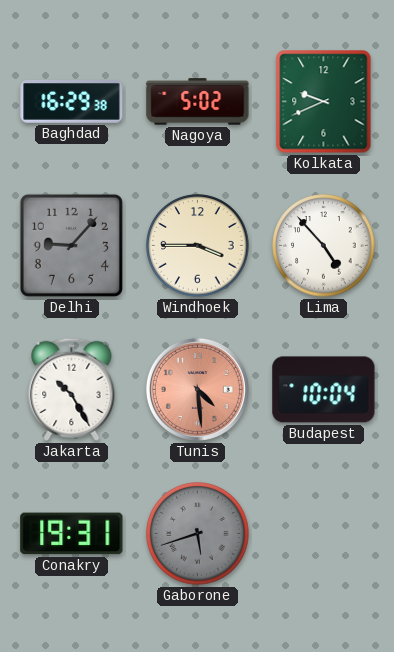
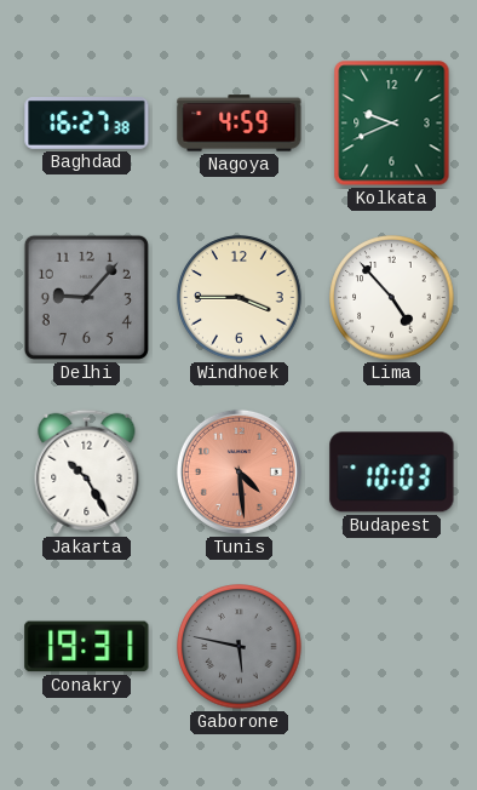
Baghdad: 16:29 -> 16:27 (87, 124)
Nagoya: 5:02 -> 4:59 (240, 124)
Budapest: 10:04 -> 10:03 (392, 473)
Gaborone: 5:42 -> 5:47 (240, 647)
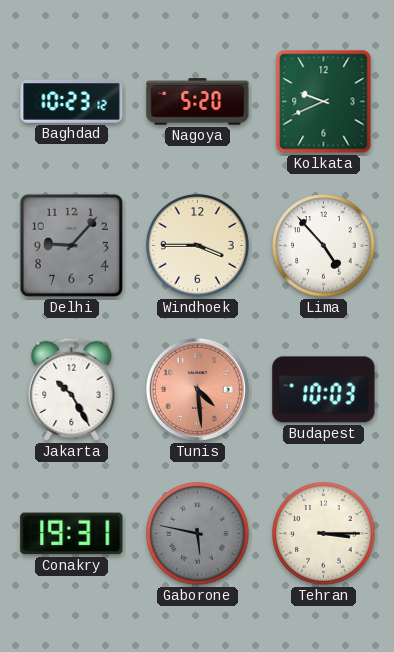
Baghdad: 16:27 -> 10:23 (72, 102)
Nagoya: 4:59 -> 5:20 (198, 102)
Tehran: none -> 3:15 (324, 534)
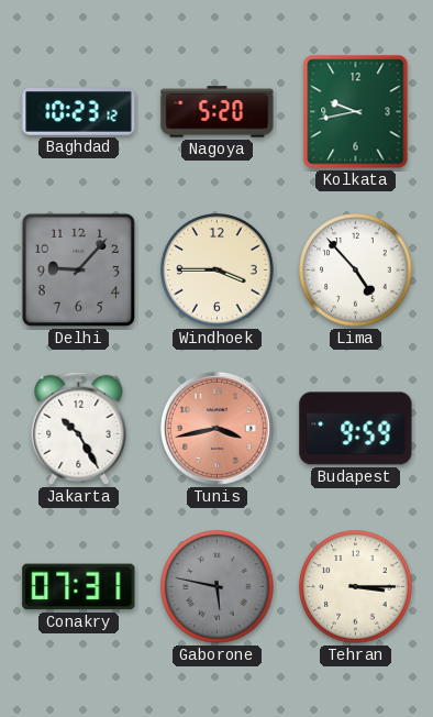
Kolkata: 9:41 -> 9:43 (356, 112)
Tunis: 4:29 -> 3:43 (216, 428)
Budapest: 10:03 -> 9:59 (356, 429)
Conakry: 19:31 -> 07:31 (79, 587)
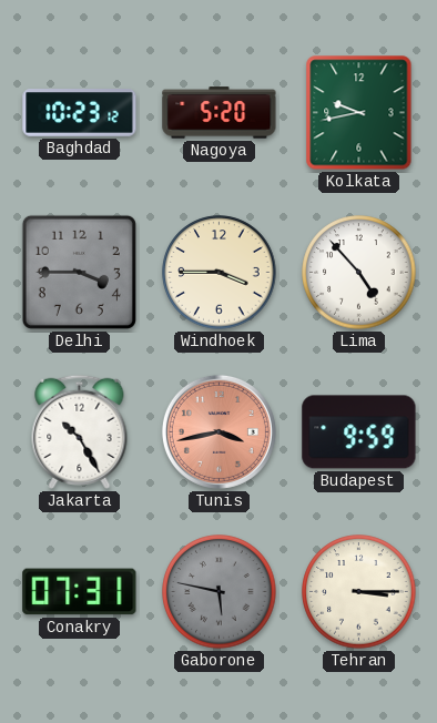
Delhi: 9:07 -> 3:45 (79, 272)
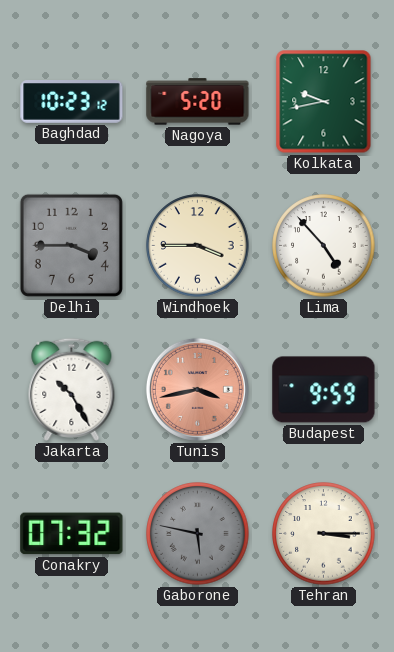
Conakry: 07:31 -> 07:32 (72, 534)
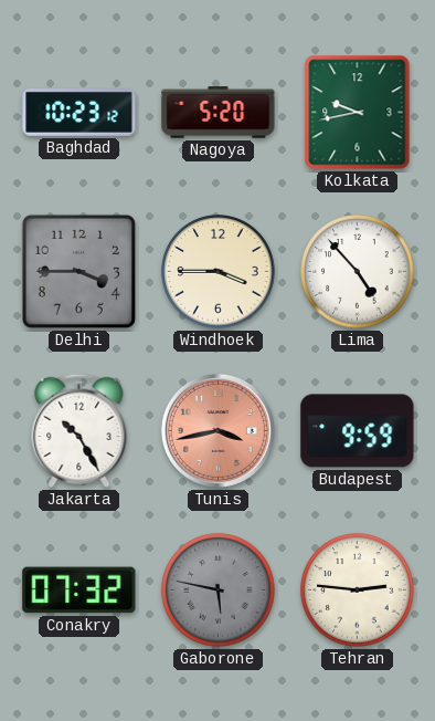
Tehran: 3:15 -> 2:46 (358, 591)
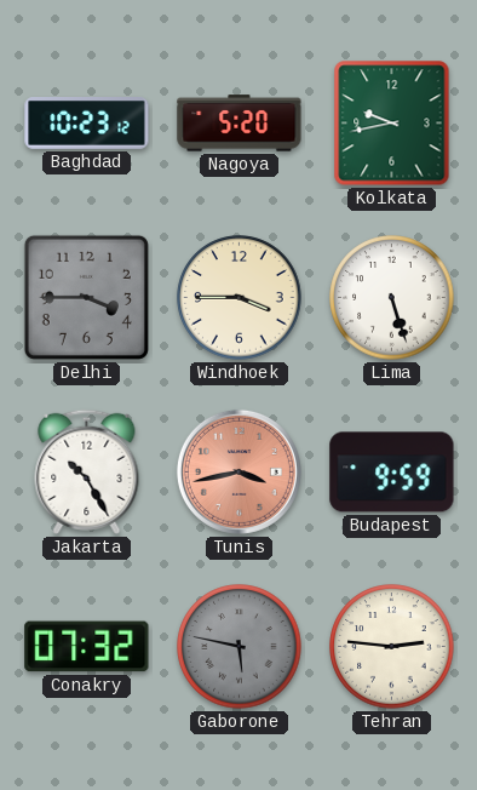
Lima: 4:53 -> 5:27 (392, 298)
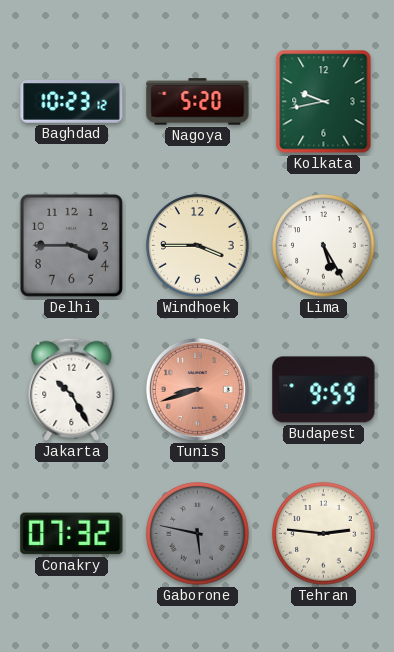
Lima: 5:27 -> 5:25 (324, 246)
Tunis: 3:43 -> 8:42 (197, 389)
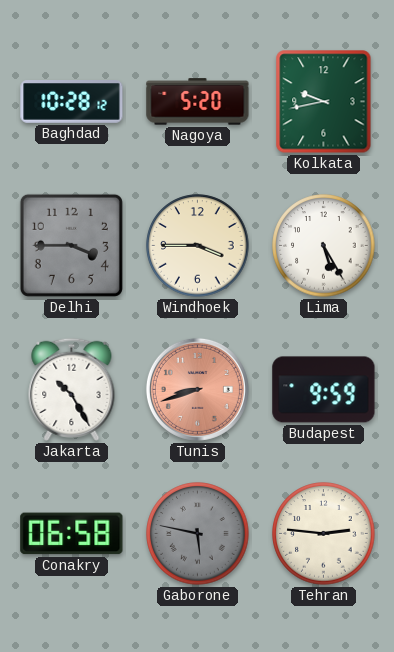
Baghdad: 10:23 -> 10:28 (72, 102)
Conakry: 07:32 -> 06:58 (72, 534)
